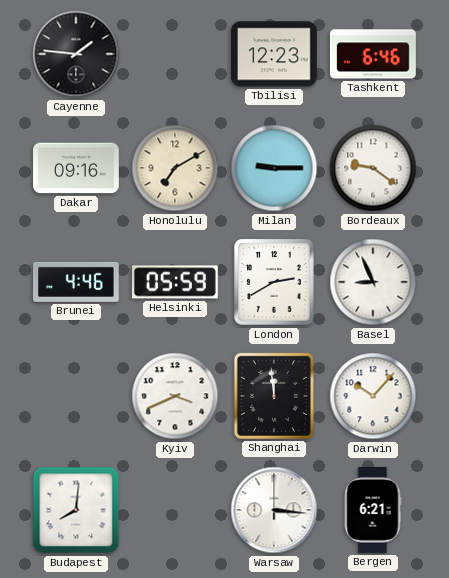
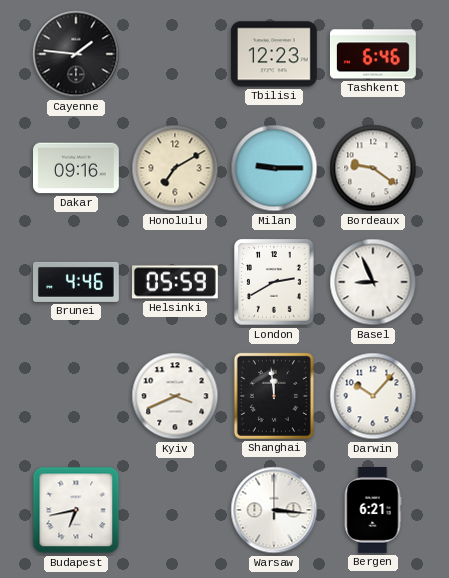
Budapest: 8:01 -> 6:43 (76, 510)
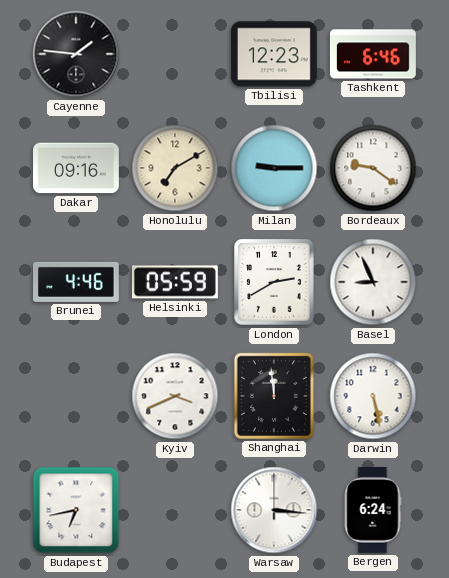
Darwin: 10:07 -> 5:28 (373, 396)
Bergen: 6:21 -> 6:24 (373, 511)
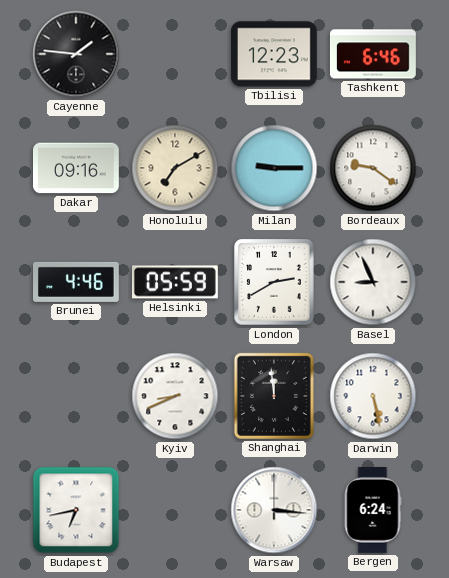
Kyiv: 3:41 -> 8:41 (175, 396)
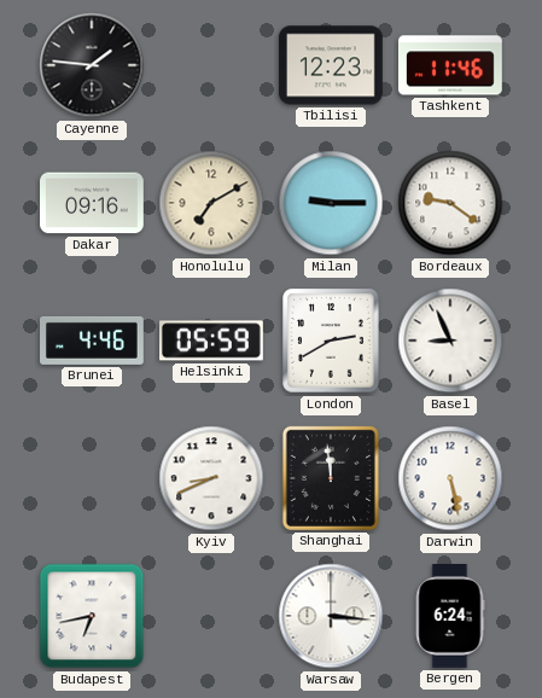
Tashkent: 6:46 -> 11:46 (450, 65)
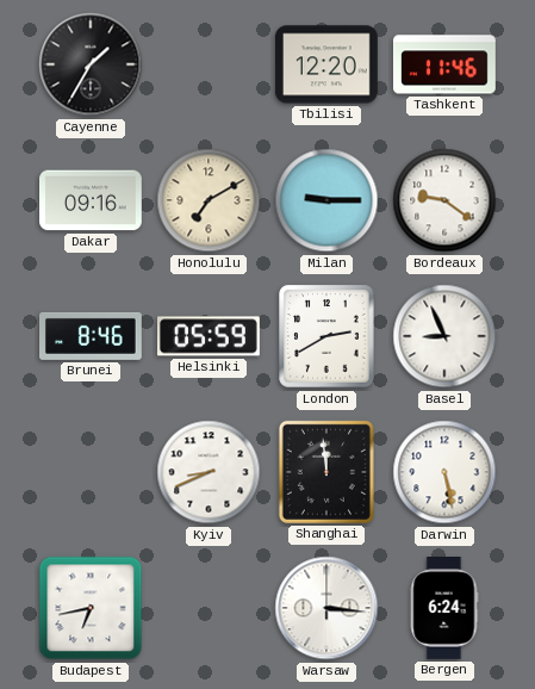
Cayenne: 1:46 -> 1:35 (91, 64)
Tbilisi: 12:23 -> 12:20 (326, 64)
Brunei: 4:46 -> 8:46 (92, 336)
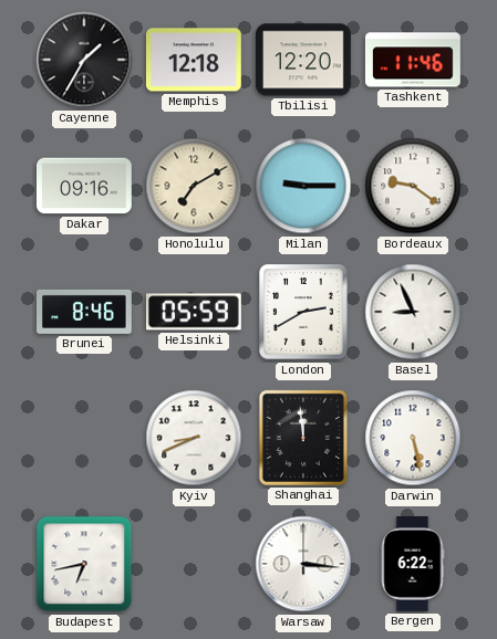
Memphis: none -> 12:18 (194, 60)
Bergen: 6:24 -> 6:22 (413, 565)
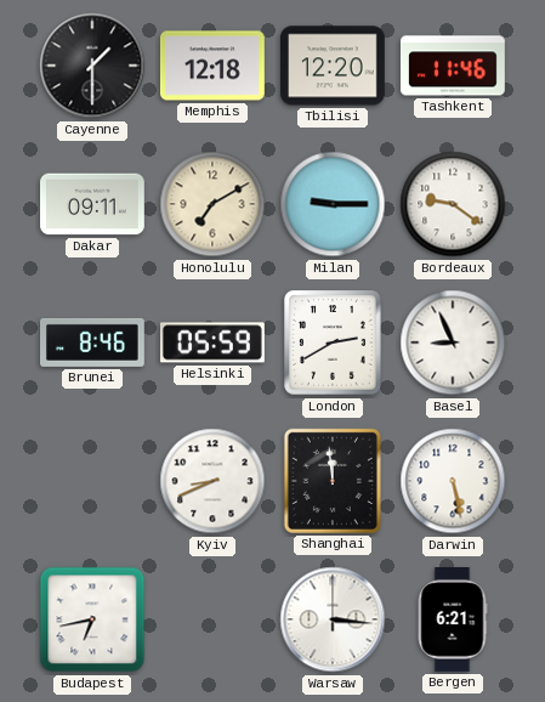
Cayenne: 1:35 -> 1:30 (92, 66)
Dakar: 09:16 -> 09:11 (93, 204)
Bergen: 6:22 -> 6:21 (453, 621)
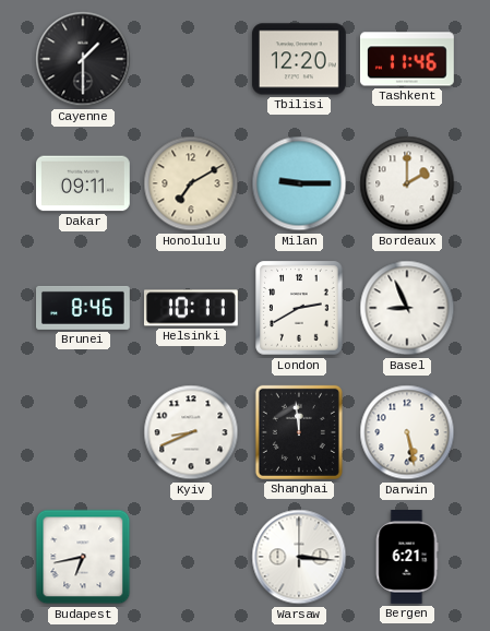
Memphis: 12:18 -> none (212, 66)
Bordeaux: 9:21 -> 2:00 (407, 183)
Helsinki: 05:59 -> 10:11 (191, 308)
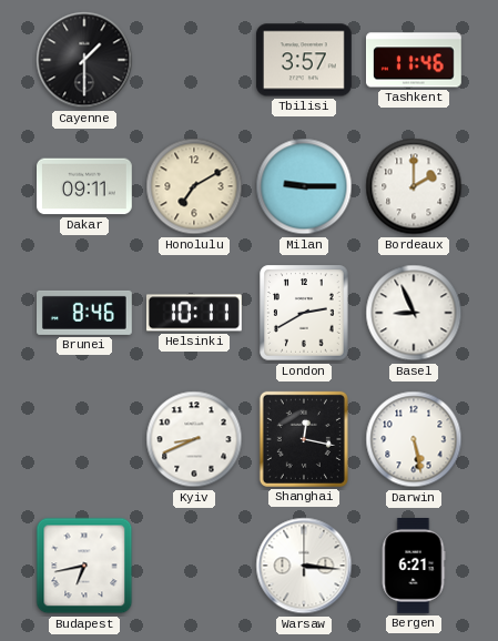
Tbilisi: 12:20 -> 3:57 (304, 60)
Shanghai: 11:59 -> 12:17 (304, 439)
